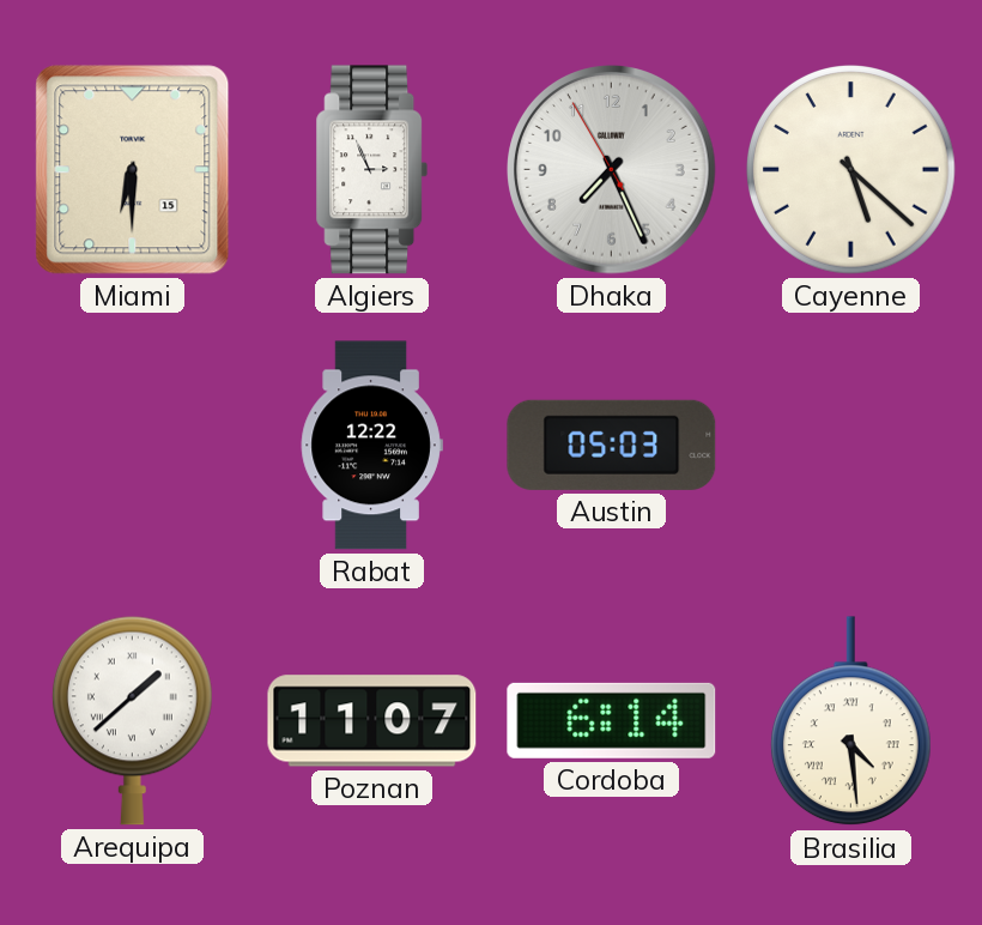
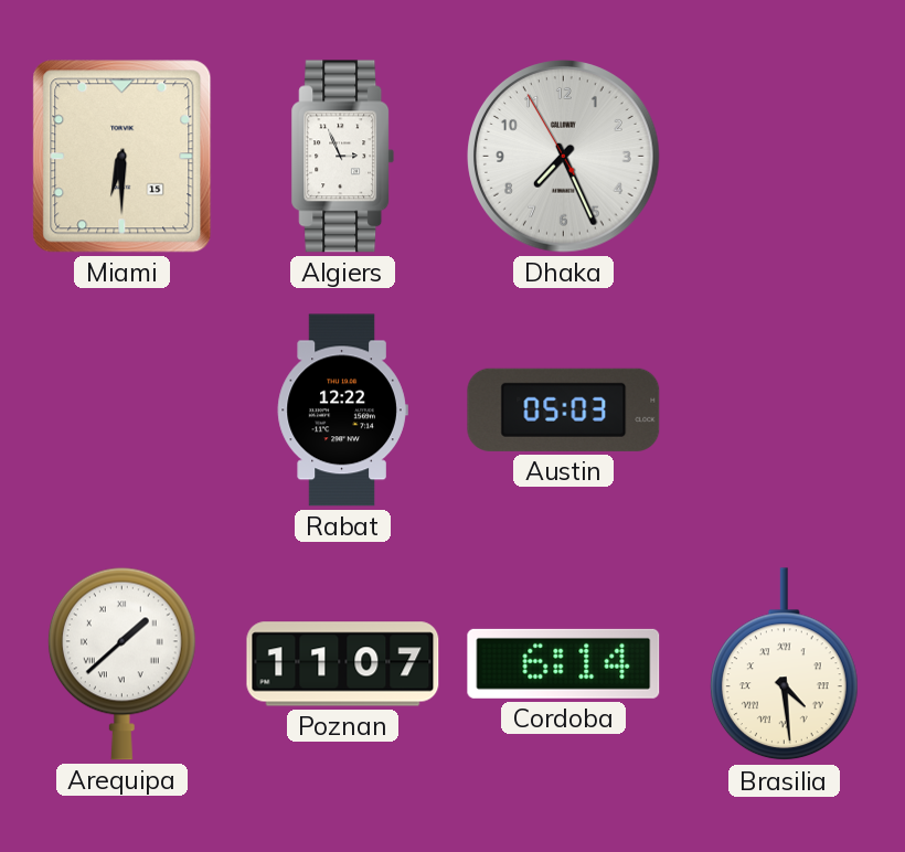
Cayenne: 5:22 -> none (851, 170)
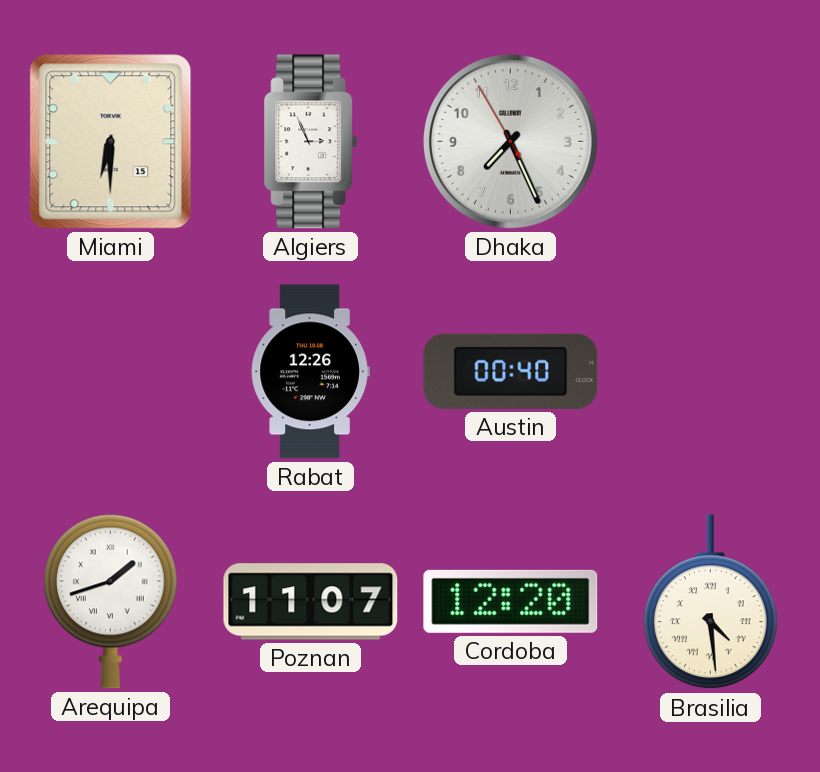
Rabat: 12:22 -> 12:26 (310, 372)
Austin: 05:03 -> 00:40 (511, 371)
Arequipa: 1:38 -> 1:42 (110, 601)
Cordoba: 6:14 -> 12:20 (511, 601)
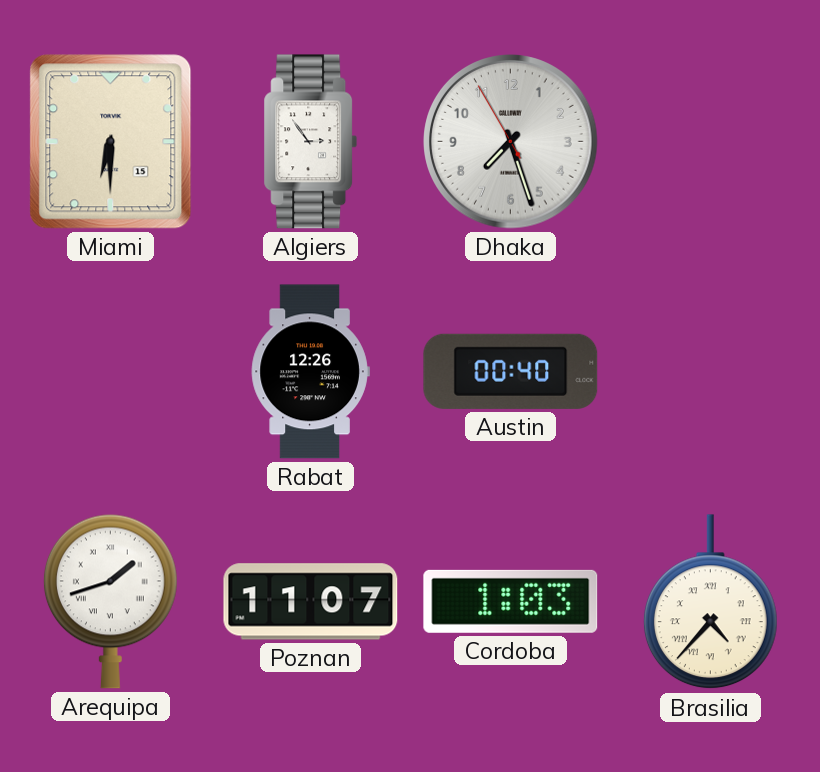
Algiers: 2:56 -> 2:54 (311, 142)
Dhaka: 7:25 -> 7:26 (511, 142)
Cordoba: 12:20 -> 1:03 (511, 601)
Brasilia: 4:29 -> 4:37 (710, 602)
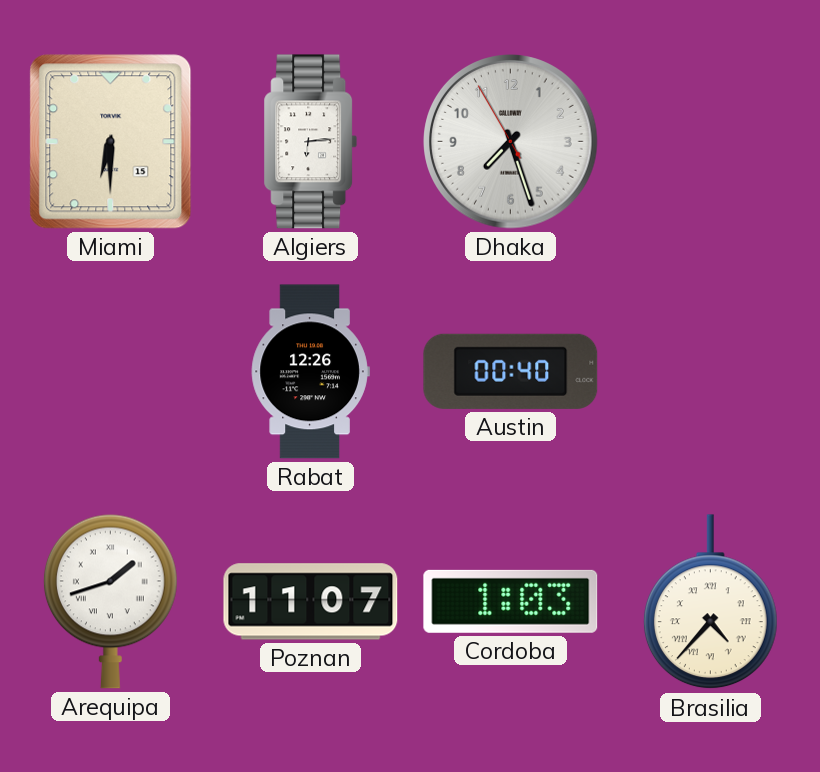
Algiers: 2:54 -> 6:14 (311, 142)
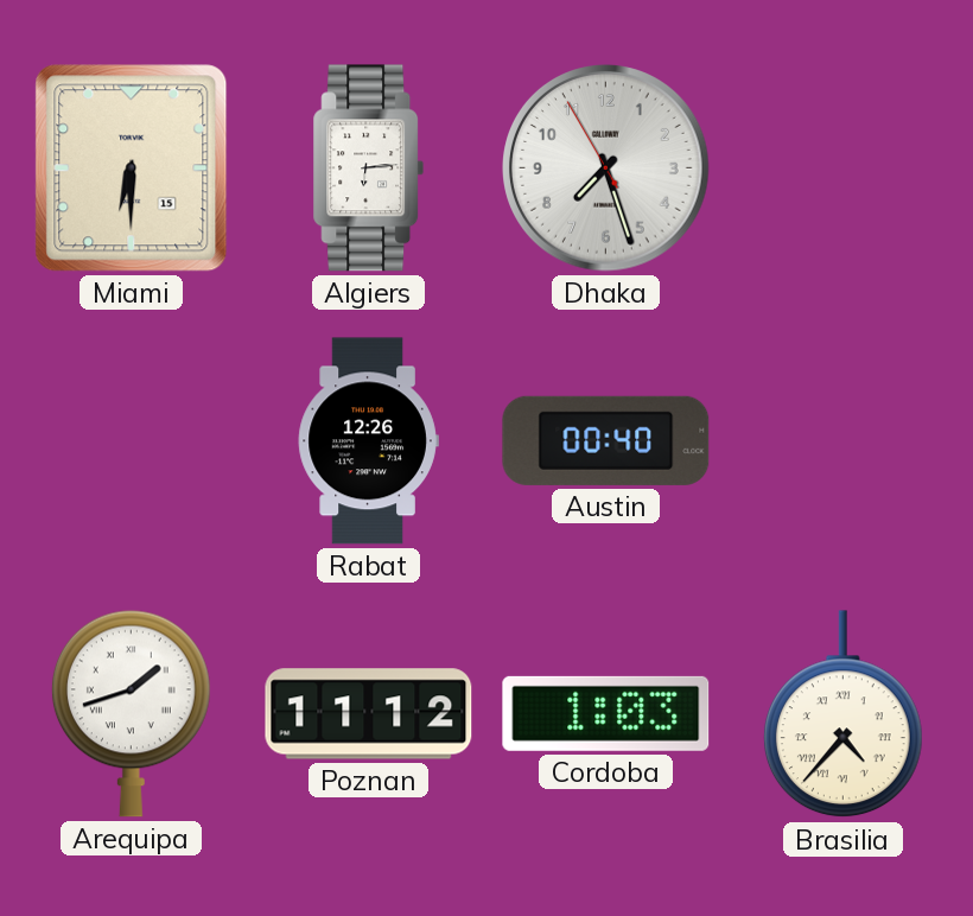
Poznan: 11:07 -> 11:12 (369, 714)
